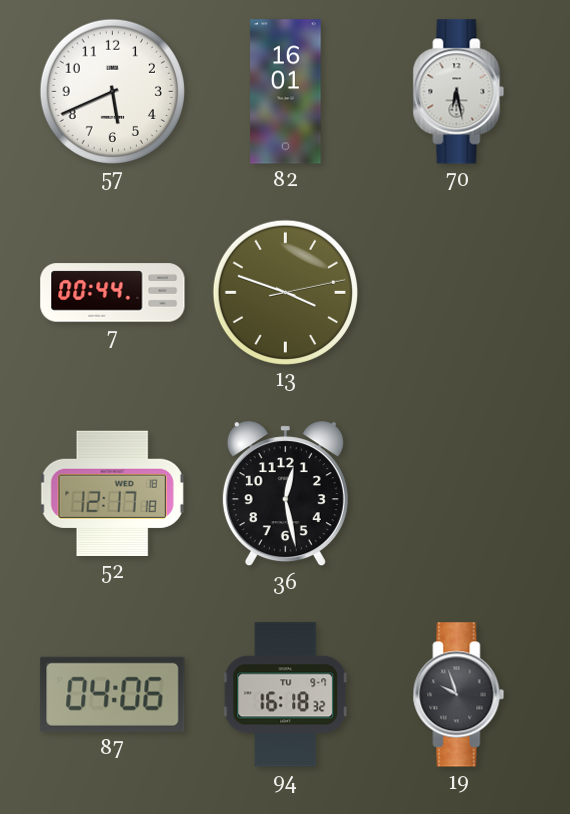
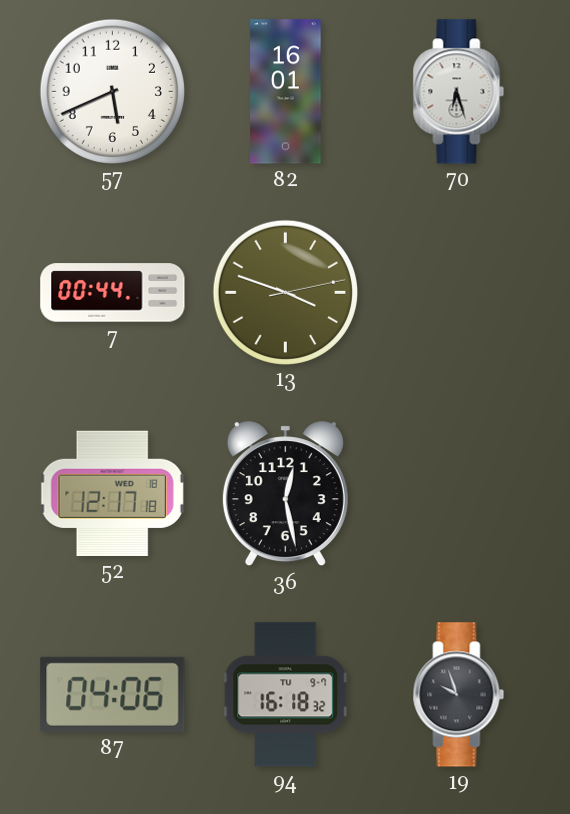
70: 6:28 -> 6:27 (459, 92)
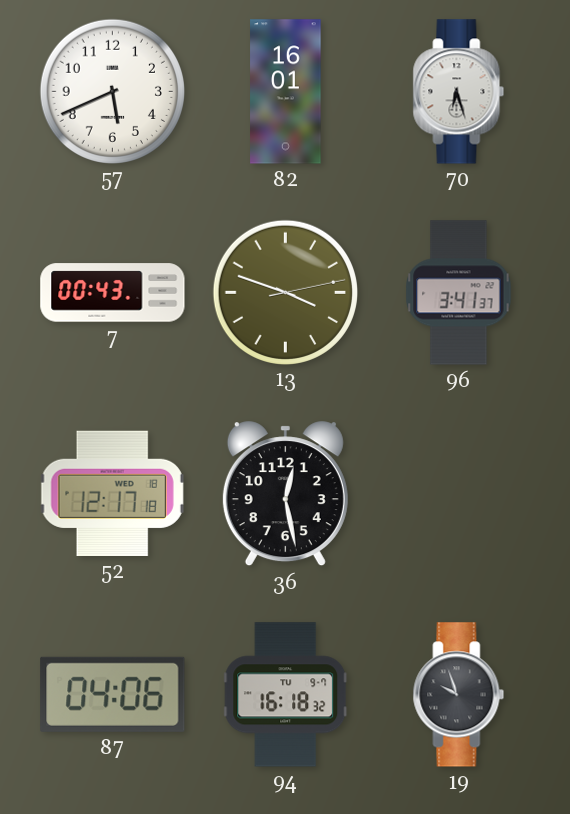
7: 00:44 -> 00:43 (113, 293)
96: none -> 3:41 (459, 293)
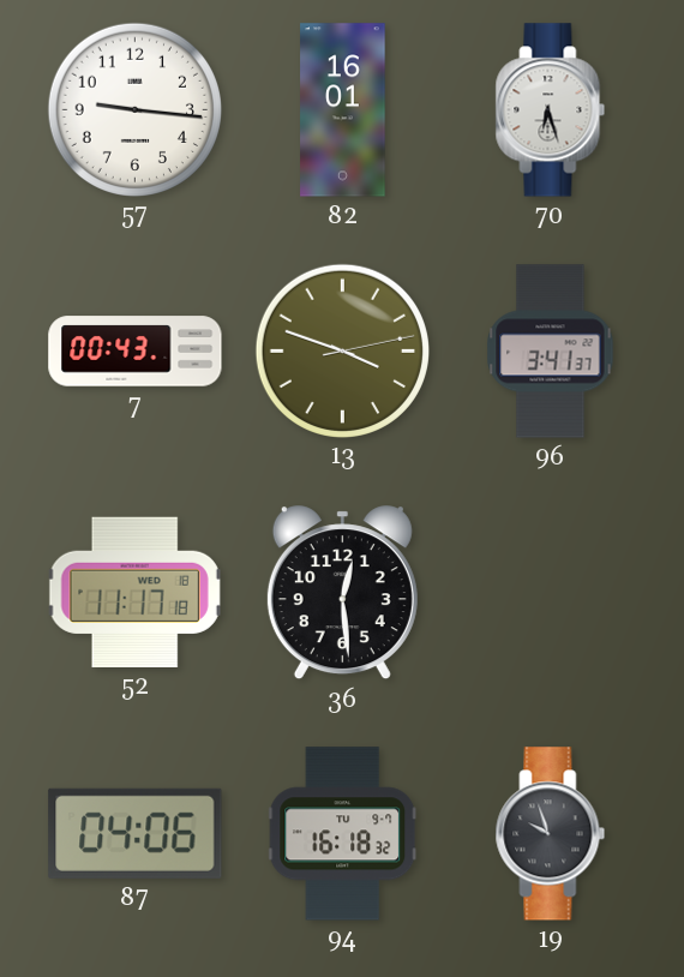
57: 5:41 -> 9:16 (134, 109)
52: 12:17 -> 11:17 (134, 592)
36: 12:28 -> 12:29 (342, 593)
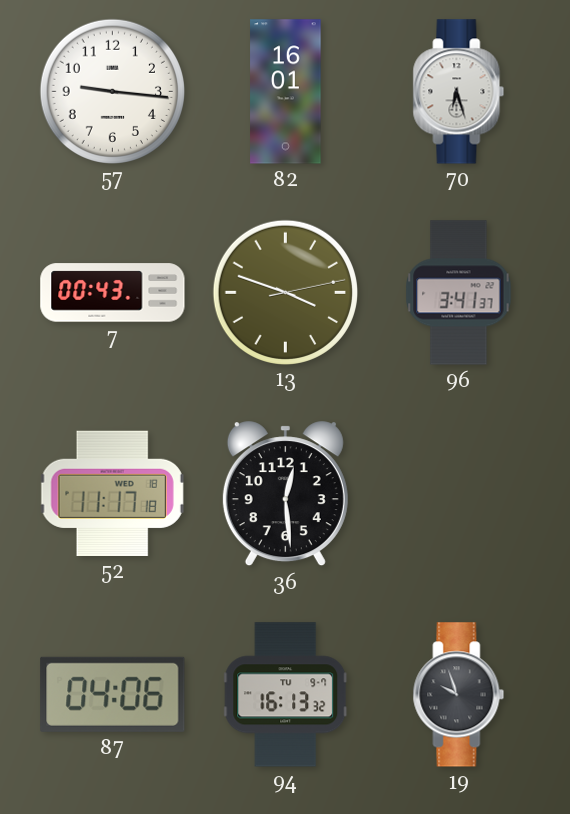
94: 16:18 -> 16:13 (286, 695)
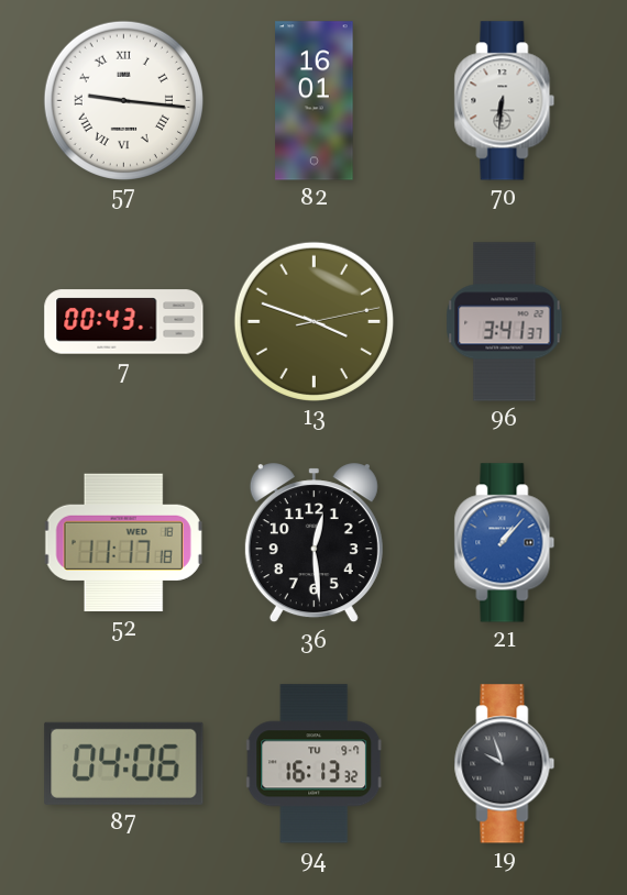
57 numerals: Arabic -> Roman (123, 100)
70: 6:27 -> 6:31 (505, 101)
21: none -> 1:07 (505, 543)
